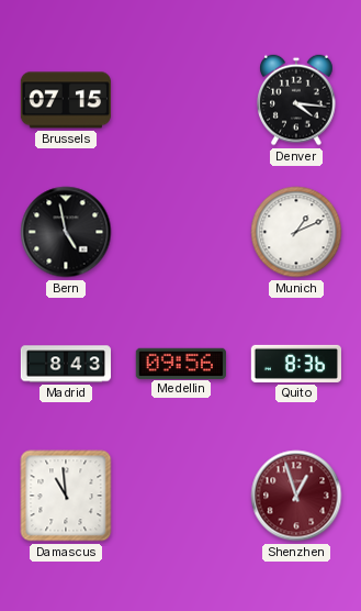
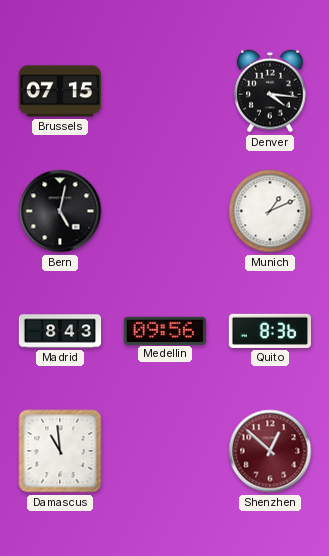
Bern: 4:58 -> 5:02 (60, 211)
Shenzhen: 12:57 -> 12:52 (270, 451)
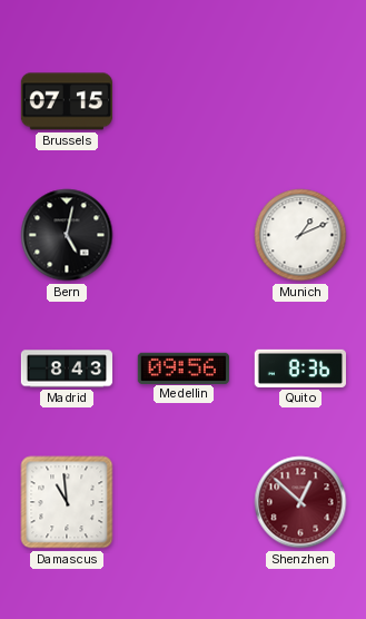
Denver: 4:16 -> none (270, 91)
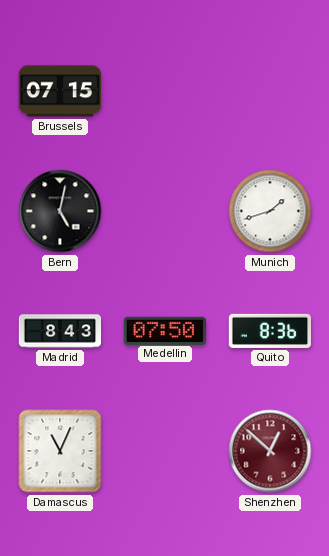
Munich: 1:11 -> 1:42 (270, 211)
Medellin: 09:56 -> 07:50 (165, 330)
Damascus: 10:59 -> 11:04 (60, 451)
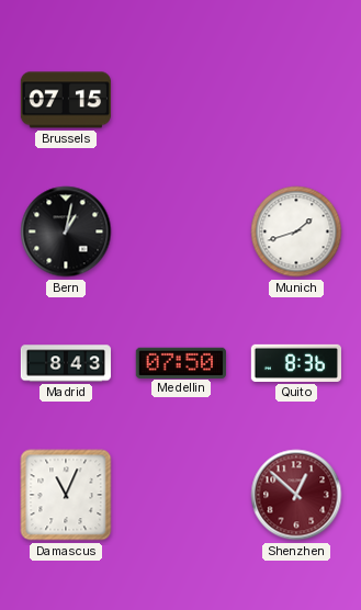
Bern: 5:02 -> 1:02 (66, 231)
